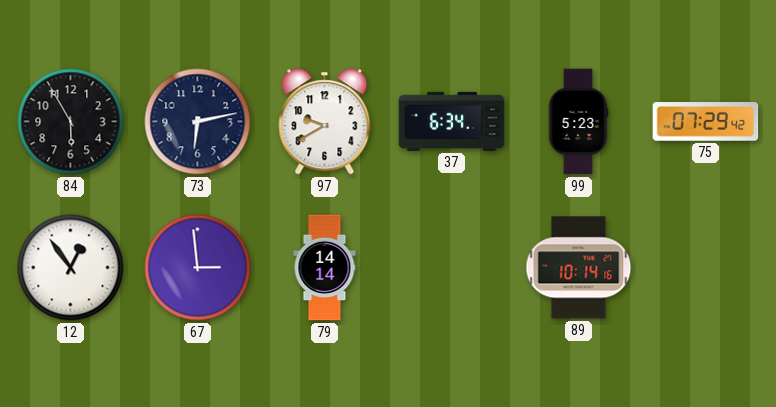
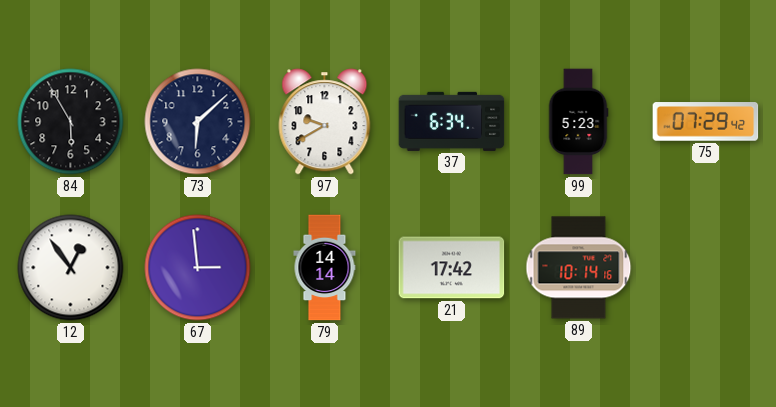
73: 6:13 -> 6:08 (198, 122)
21: none -> 17:42 (452, 268)
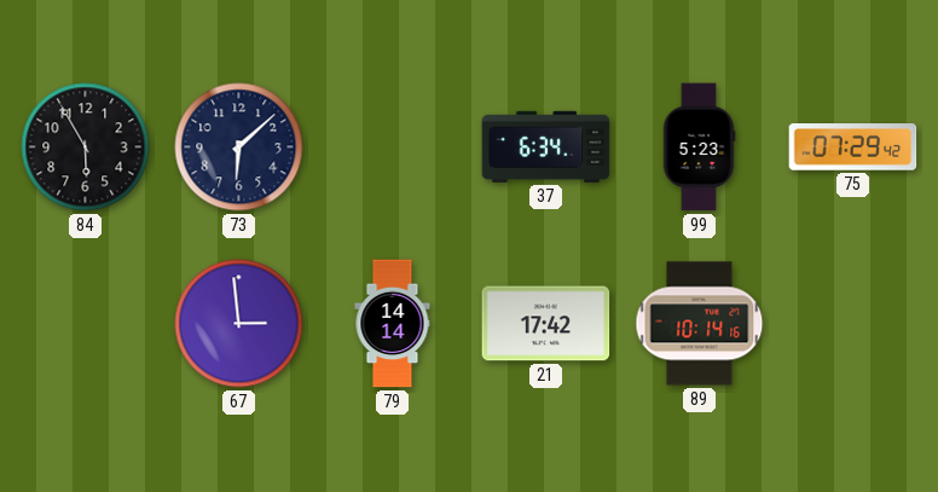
97: 9:40 -> none (325, 122)
12: 12:54 -> none (71, 268)
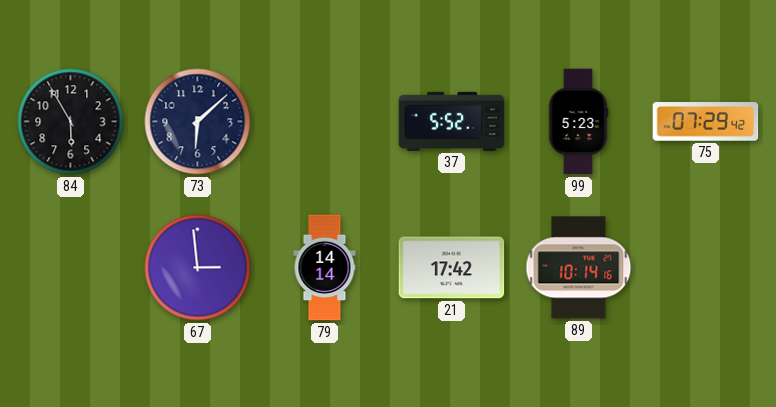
37: 6:34 -> 5:52 (452, 121)
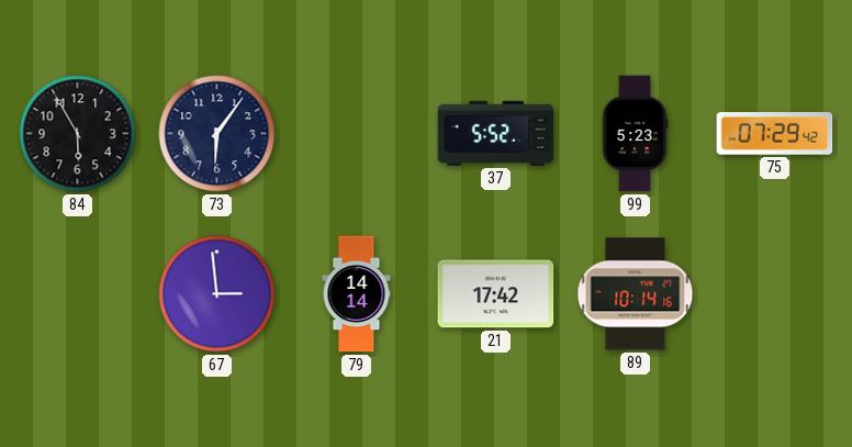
73: 6:08 -> 6:06 (217, 134)
